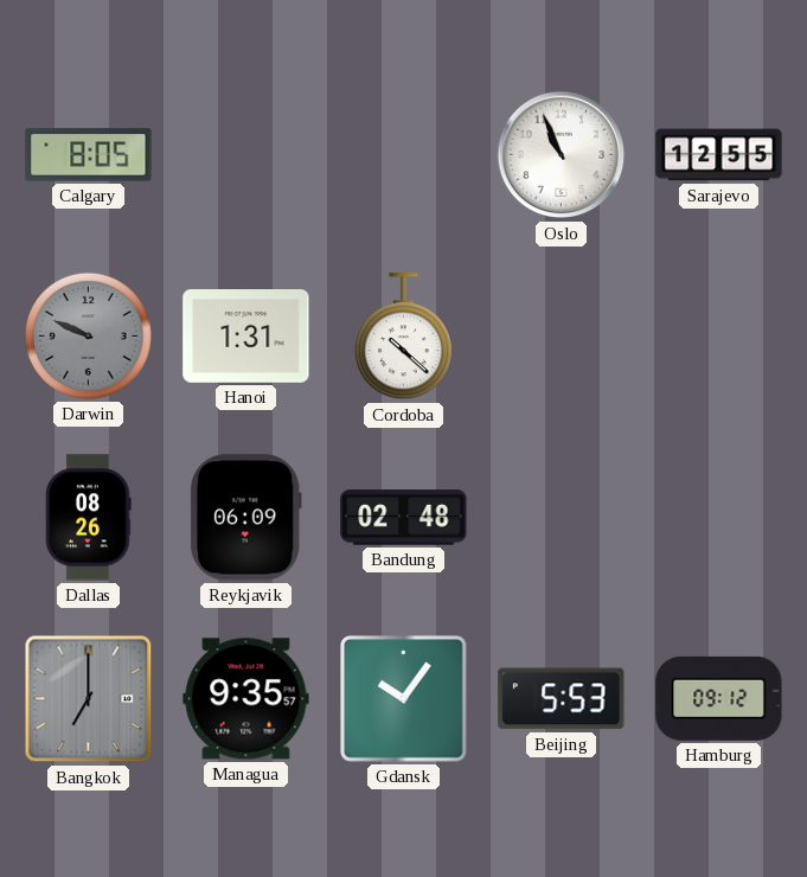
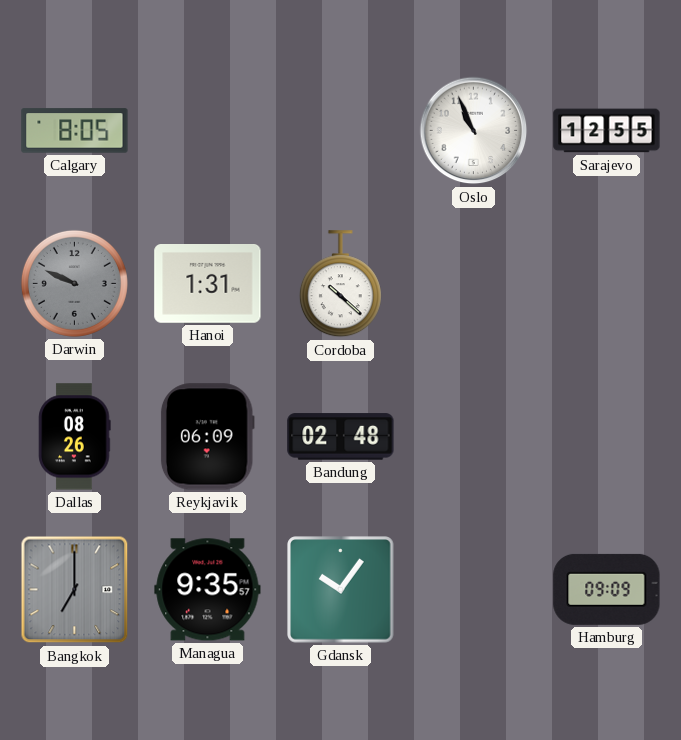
Beijing: 5:53 -> none (562, 699)
Hamburg: 09:12 -> 09:09 (607, 589)
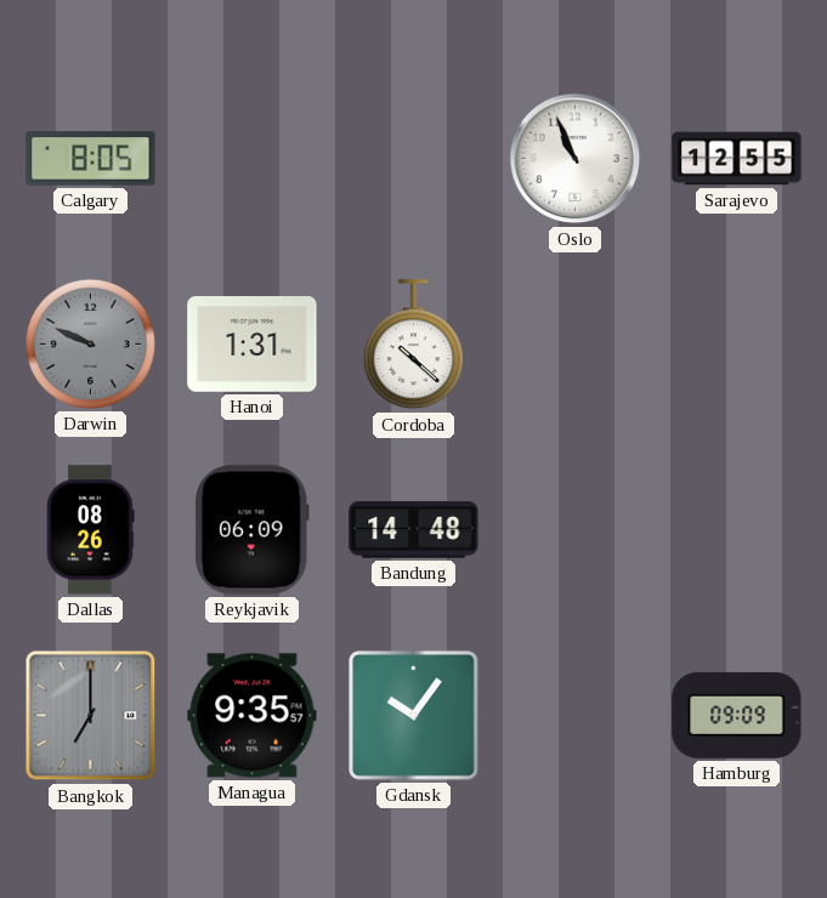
Bandung: 02:48 -> 14:48 (414, 530)
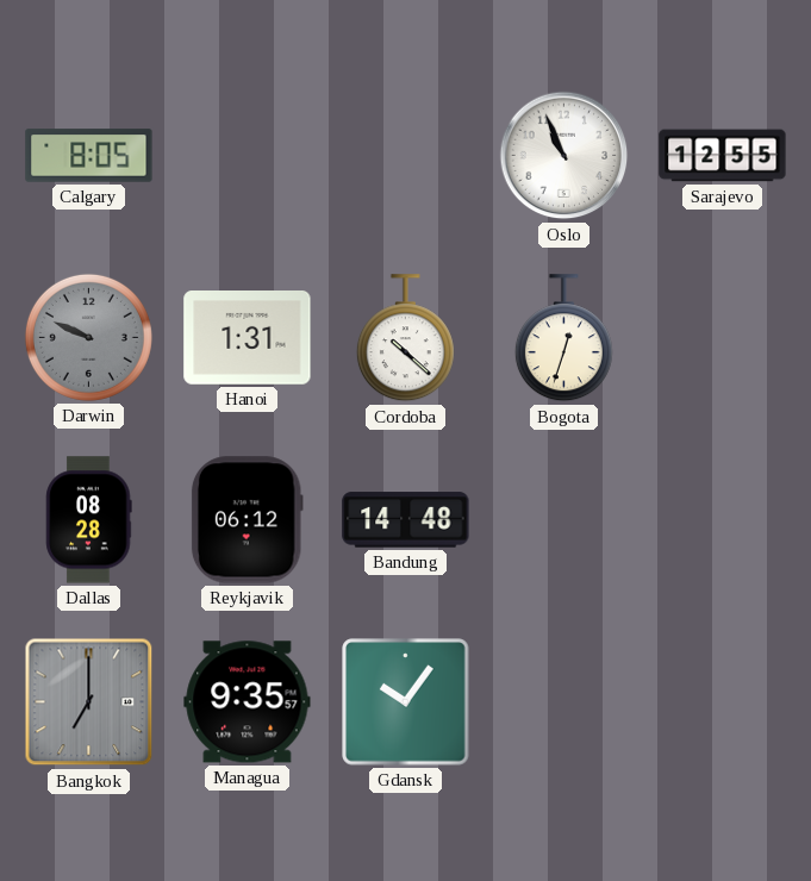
Bogota: none -> 12:33 (563, 338)
Dallas: 08:26 -> 08:28 (89, 520)
Reykjavik: 06:09 -> 06:12 (247, 520)
Hamburg: 09:09 -> none (737, 715)
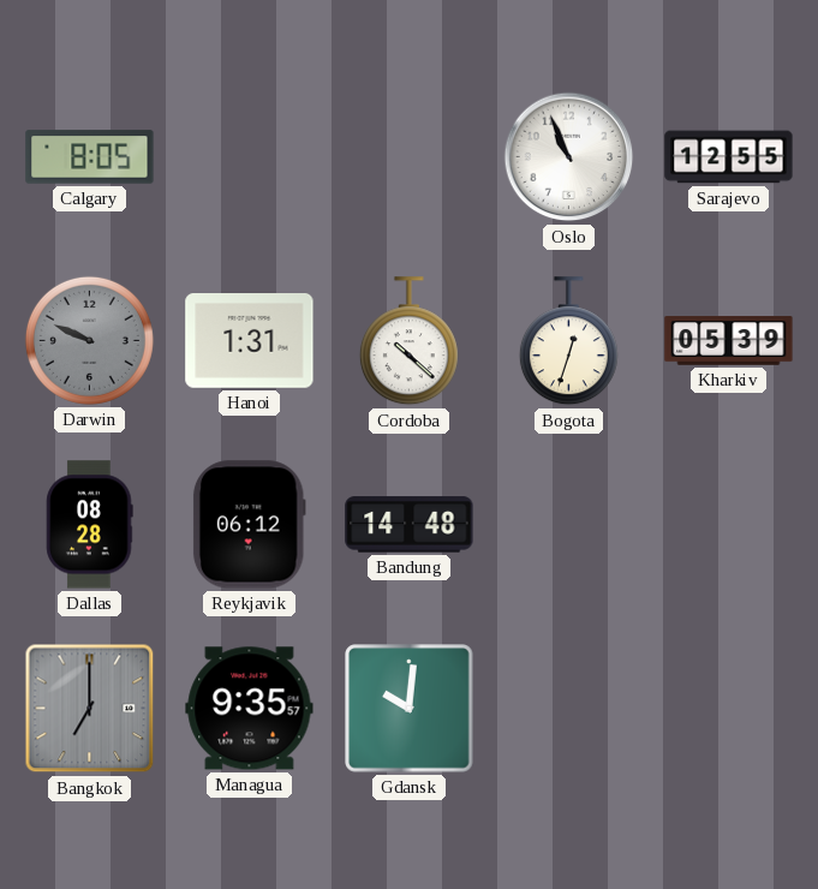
Kharkiv: none -> 05:39 (729, 341)
Gdansk: 10:06 -> 10:01 (410, 709)
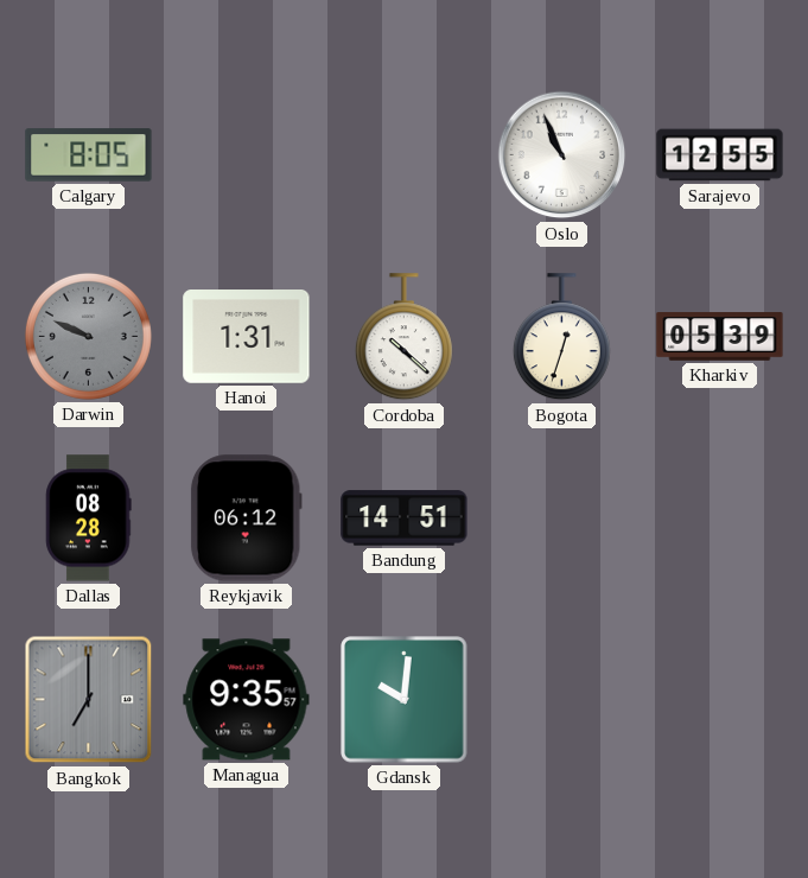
Bandung: 14:48 -> 14:51 (405, 518)
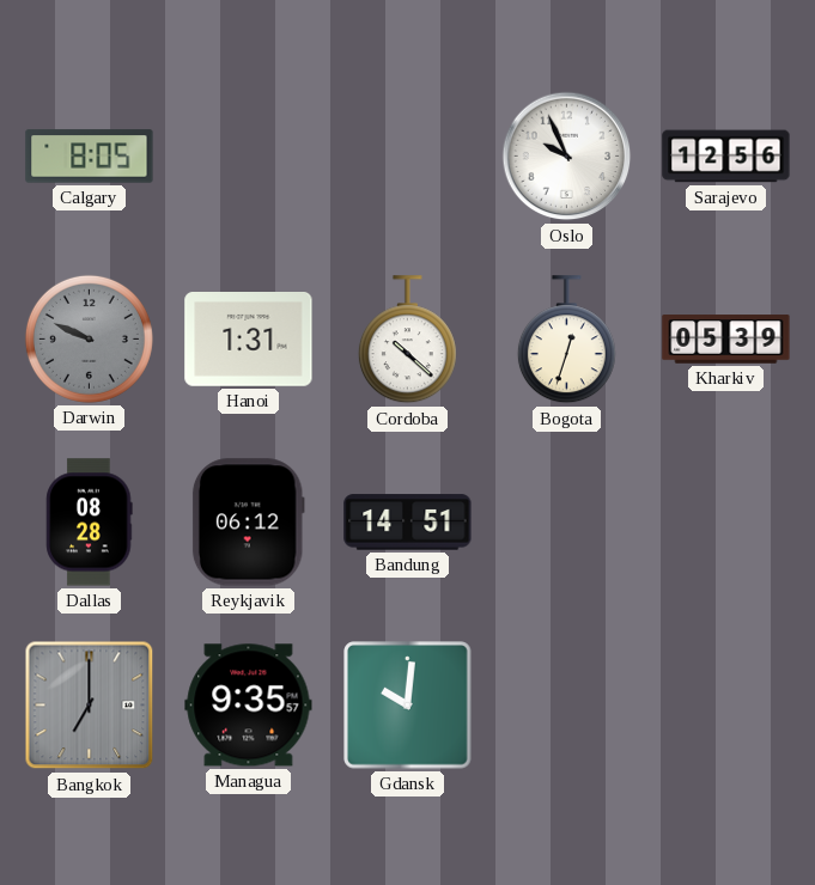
Oslo: 10:56 -> 9:56 (567, 157)
Sarajevo: 12:55 -> 12:56 (726, 157)
